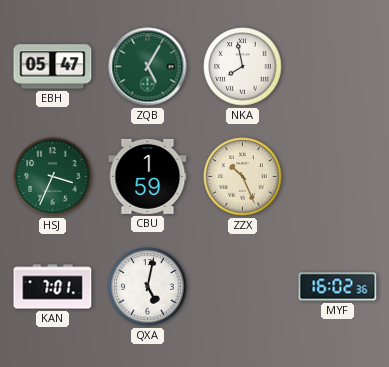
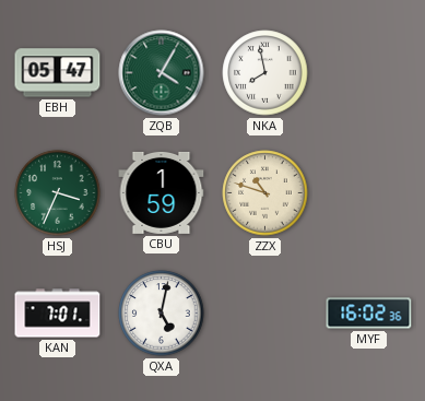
ZQB: 5:05 -> 4:05 (162, 73)
ZZX: 10:26 -> 10:48 (265, 193)
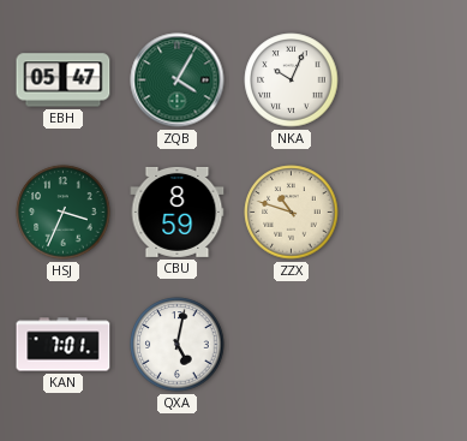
NKA: 7:58 -> 10:04 (292, 81)
CBU: 1:59 -> 8:59 (178, 211)
MYF: 16:02 -> none (369, 314)
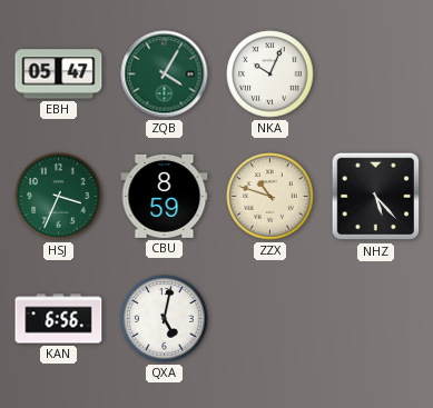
NHZ: none -> 5:23 (376, 197)
KAN: 7:01 -> 6:56 (59, 319)
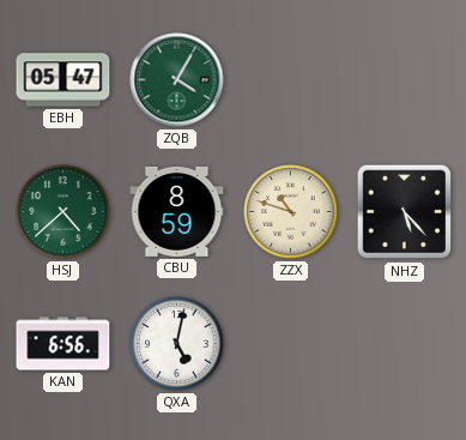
NKA: 10:04 -> none (270, 74)
HSJ: 3:34 -> 4:38 (63, 212)
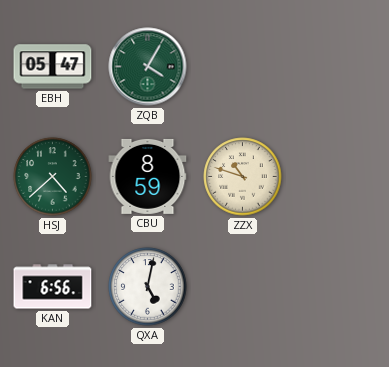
NHZ: 5:23 -> none (405, 212)
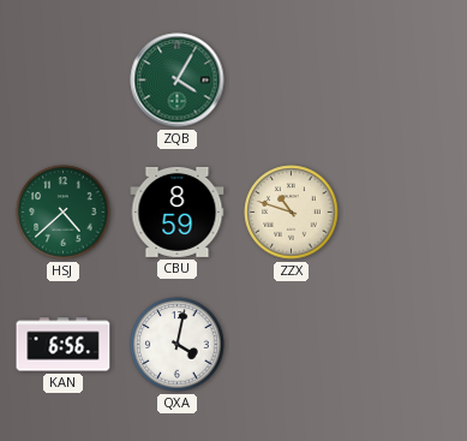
EBH: 05:47 -> none (53, 67)
QXA: 5:02 -> 4:02 (178, 345)
